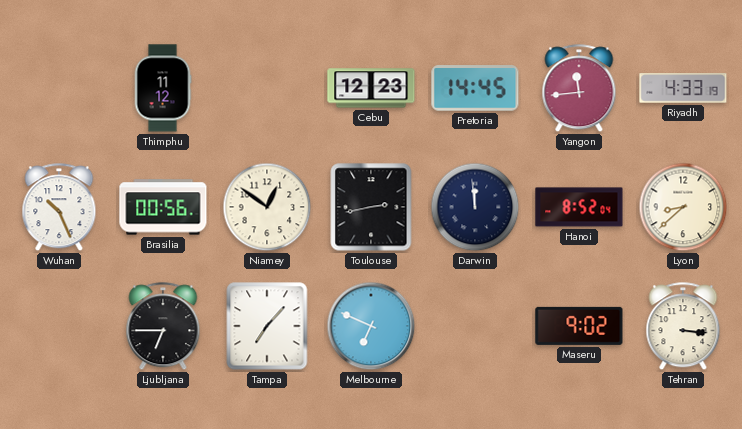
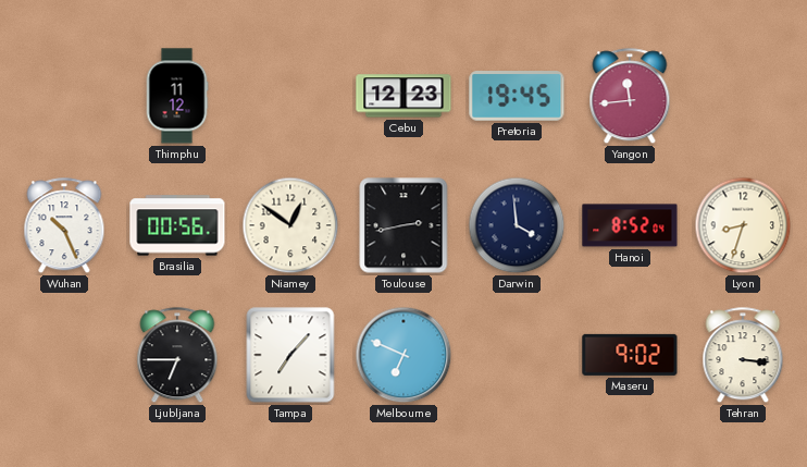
Pretoria: 14:45 -> 19:45 (517, 96)
Riyadh: 4:33 -> none (683, 88)
Darwin: 11:59 -> 3:59 (517, 225)
Lyon: 8:38 -> 8:33 (743, 225)
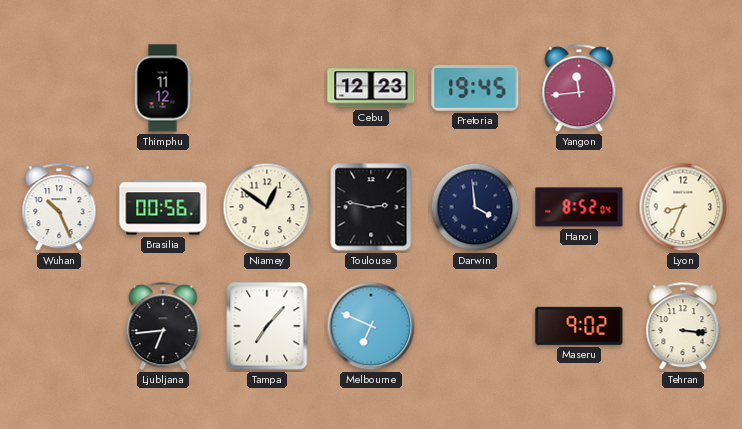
Toulouse: 2:43 -> 2:47 (371, 207)
Lyon: 8:33 -> 8:34 (683, 207)
Ljubljana: 6:45 -> 6:44 (163, 327)
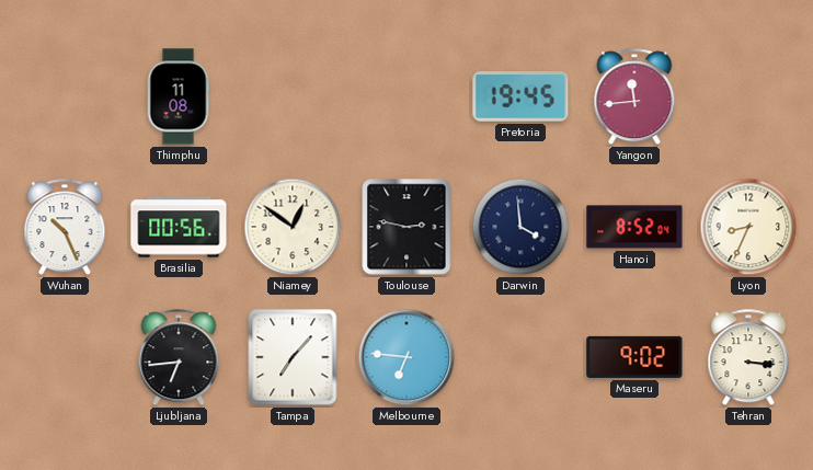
Thimphu: 11:12 -> 11:08 (179, 96)
Cebu: 12:23 -> none (371, 88)
Melbourne: 6:49 -> 6:46 (406, 357)
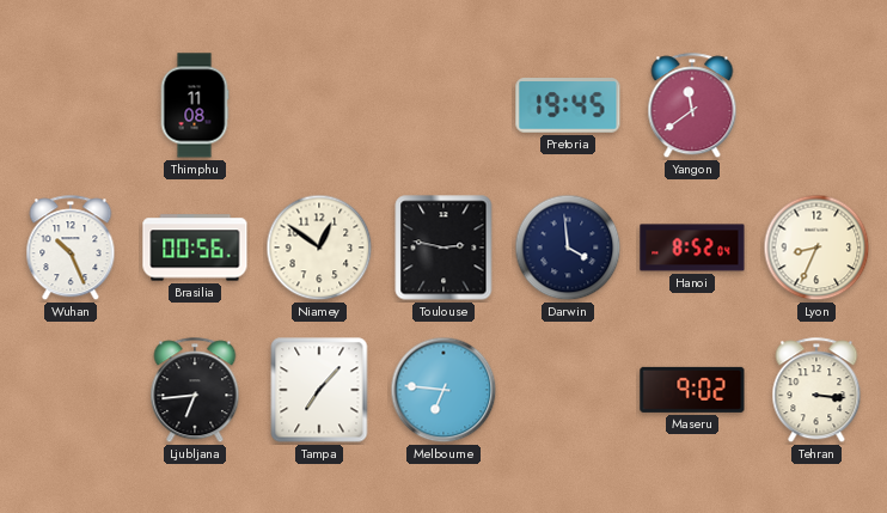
Yangon: 11:44 -> 11:39 (692, 106)
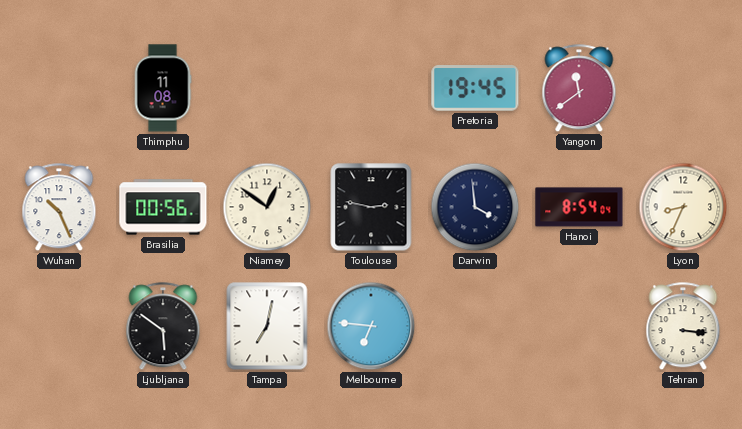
Hanoi: 8:52 -> 8:54 (579, 207)
Ljubljana: 6:44 -> 5:51 (163, 327)
Tampa: 7:07 -> 7:02 (267, 326)
Maseru: 9:02 -> none (692, 390)
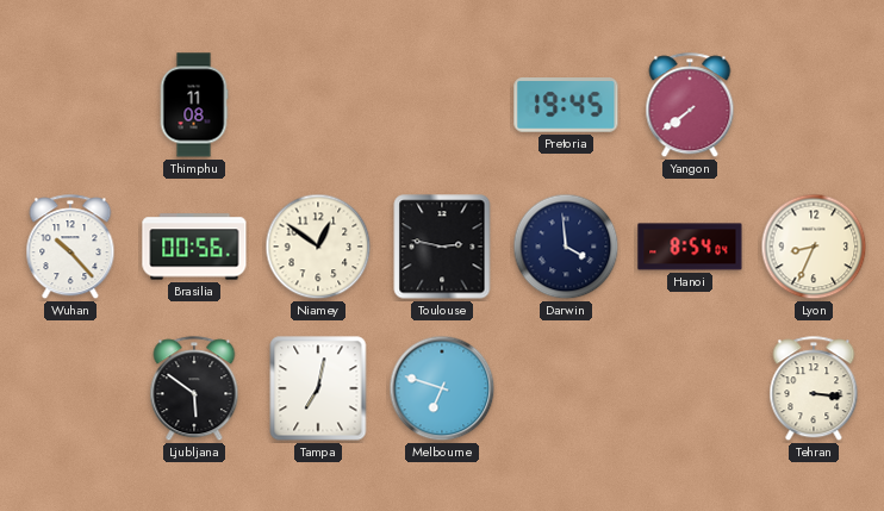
Yangon: 11:39 -> 7:39 (690, 106)
Wuhan: 10:26 -> 10:23 (70, 248)
Melbourne: 6:46 -> 6:48 (442, 388)
